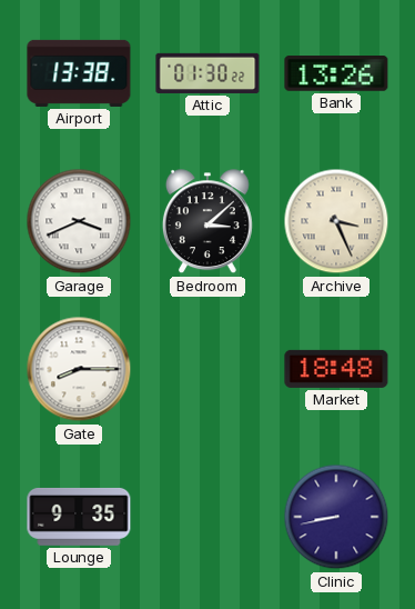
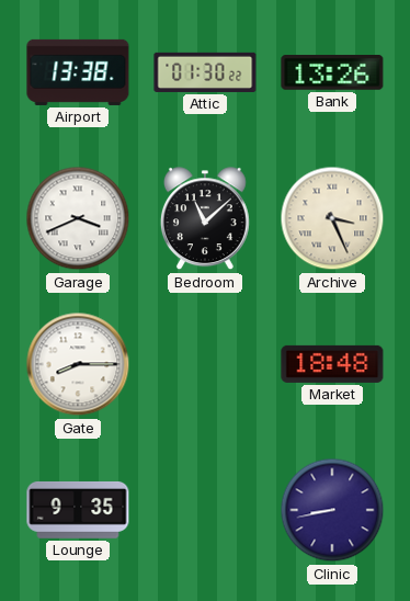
Bedroom: 3:08 -> 11:08 (205, 219)
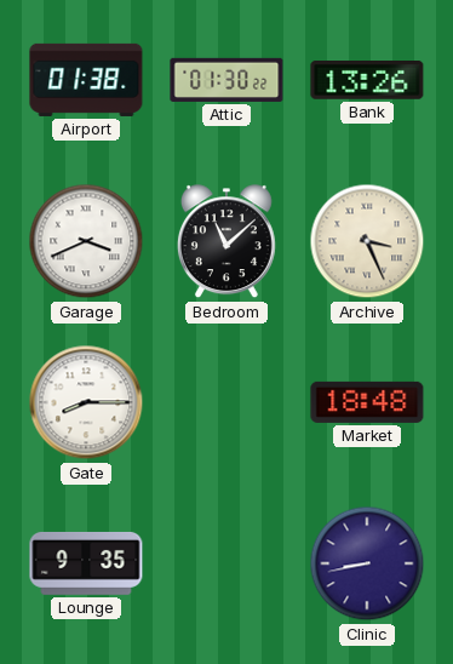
Airport: 13:38 -> 01:38 (86, 80)
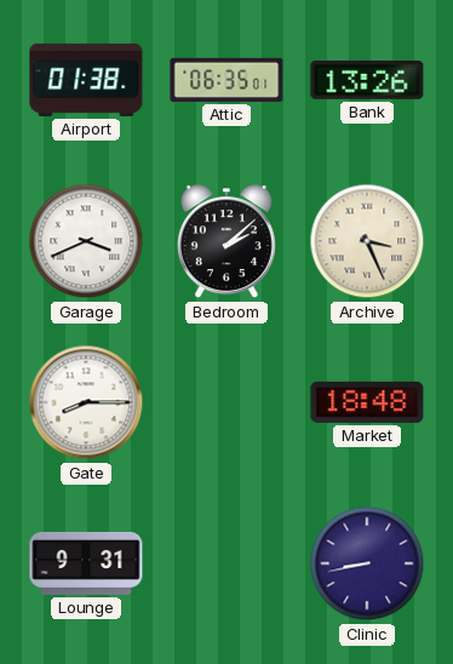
Attic: 01:30 -> 06:35 (226, 80)
Bedroom: 11:08 -> 2:08 (226, 242)
Lounge: 9:35 -> 9:31 (86, 563)
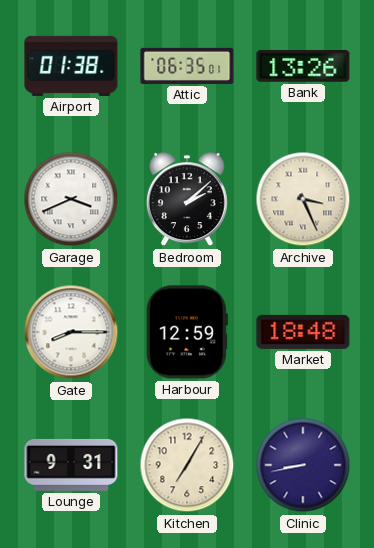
Harbour: none -> 12:59 (187, 332)
Kitchen: none -> 7:05 (187, 465)
